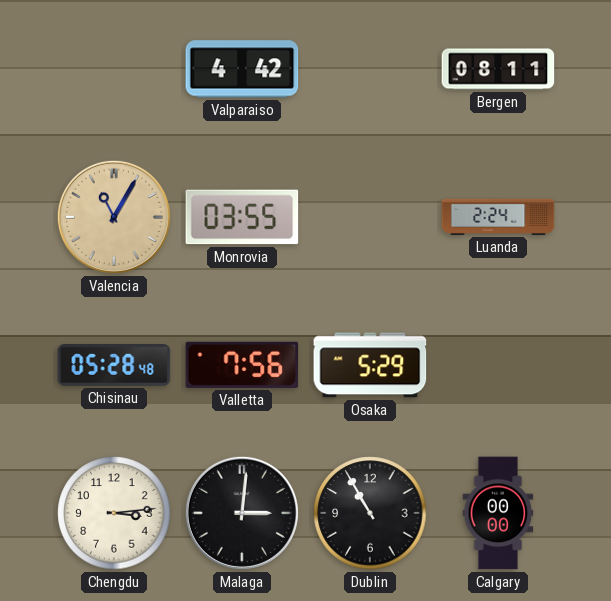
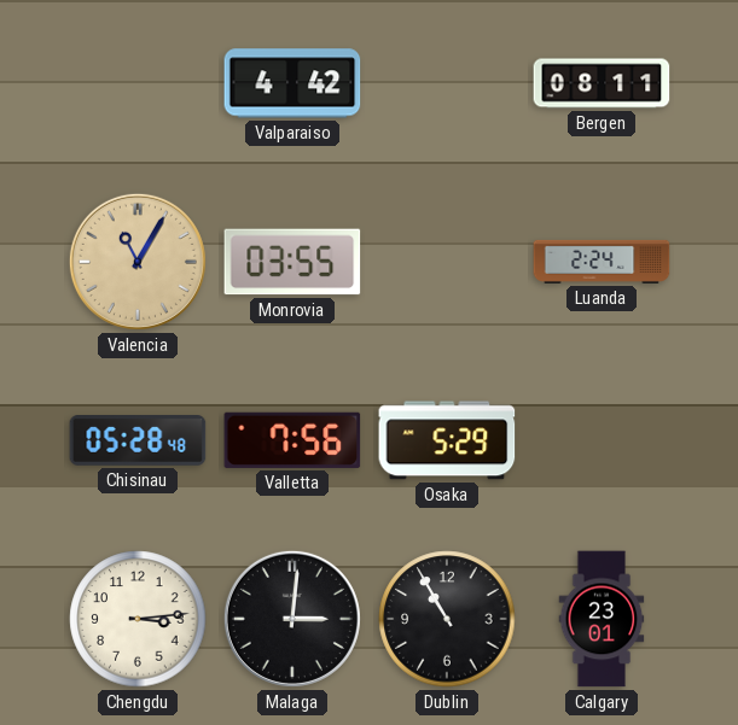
Calgary: 00:00 -> 23:01 (602, 619)
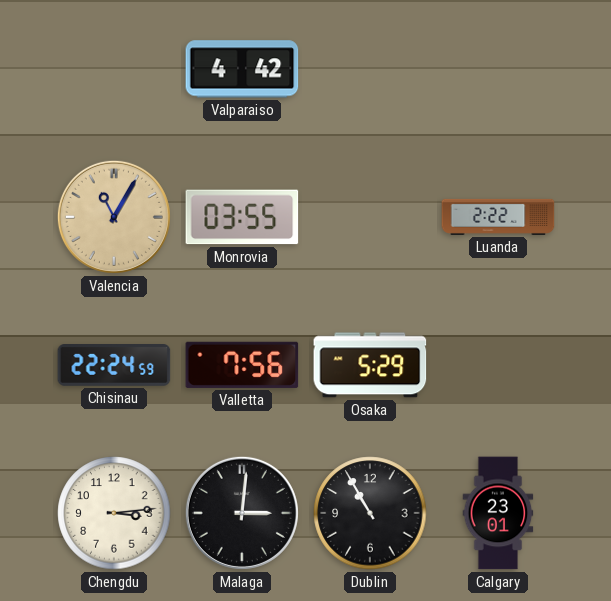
Bergen: 08:11 -> none (602, 83)
Luanda: 2:24 -> 2:22 (498, 217)
Chisinau: 05:28 -> 22:24 (114, 366)
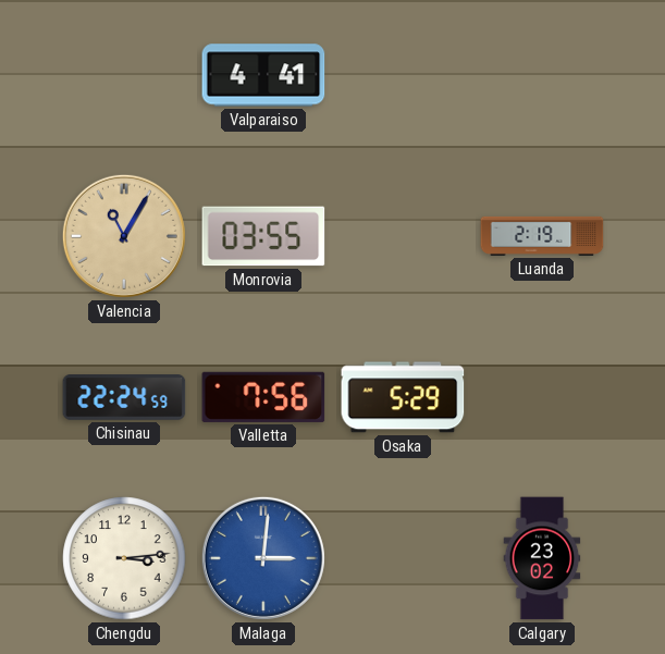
Valparaiso: 4:42 -> 4:41 (263, 75)
Luanda: 2:22 -> 2:19 (542, 236)
Malaga dial: black -> blue (263, 558)
Dublin: 10:55 -> none (370, 513)
Calgary: 23:01 -> 23:02 (542, 558)
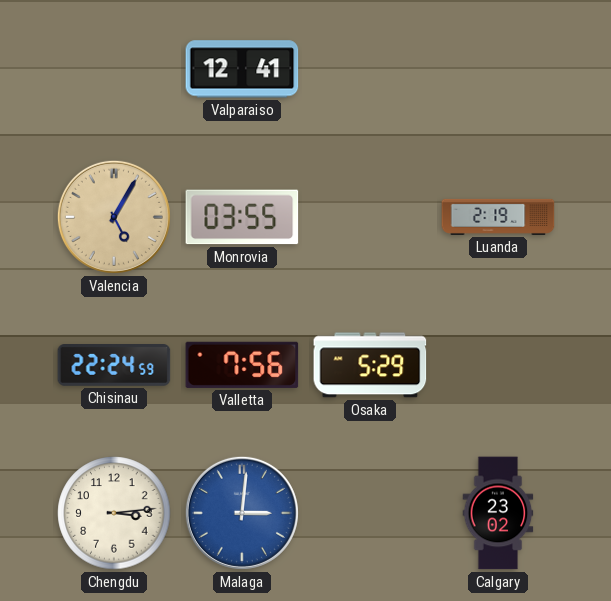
Valparaiso: 4:41 -> 12:41 (242, 69)
Valencia: 11:05 -> 5:05 (114, 217)
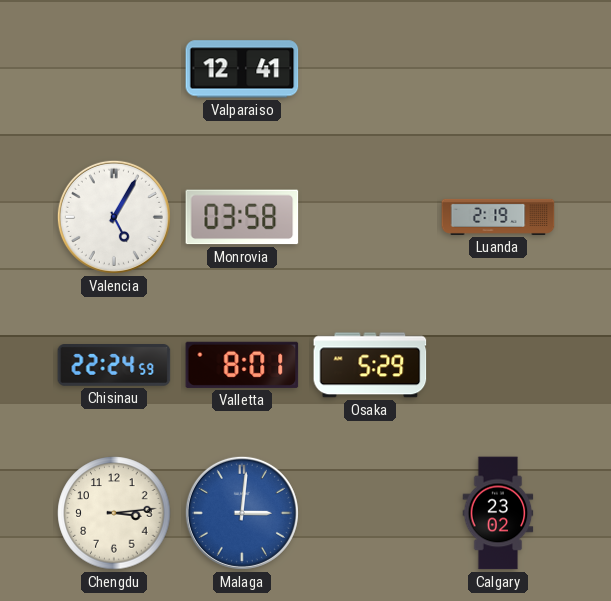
Valencia dial: champagne -> white (114, 217)
Monrovia: 03:55 -> 03:58 (242, 217)
Valletta: 7:56 -> 8:01 (242, 365)
